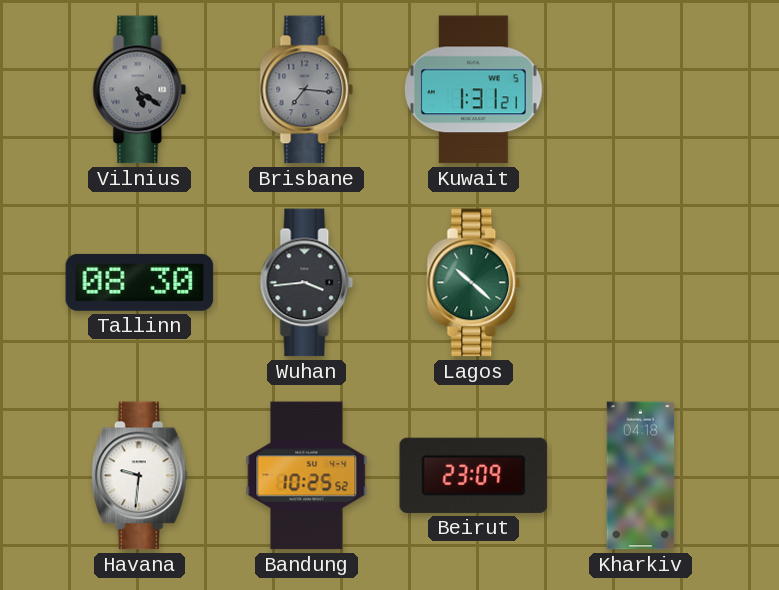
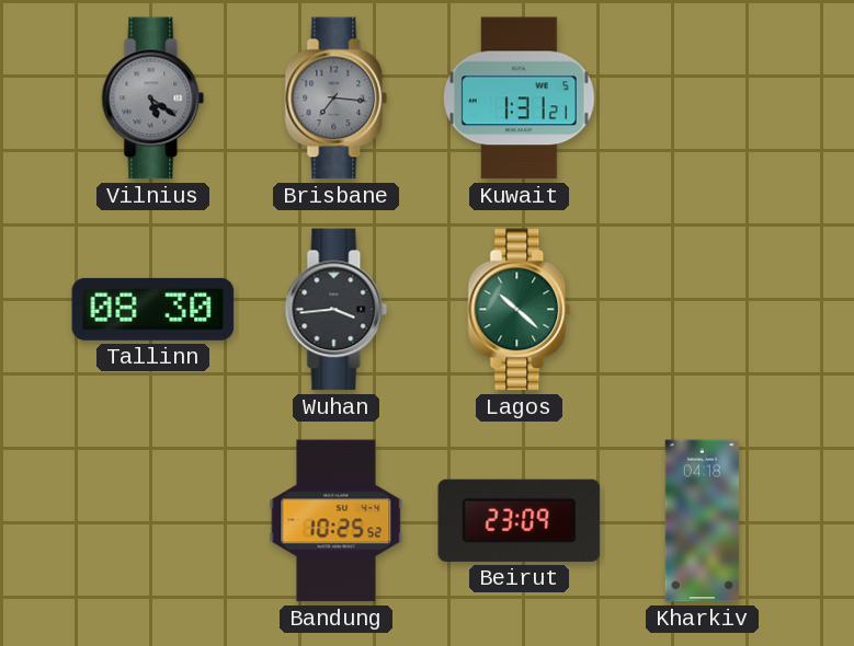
Havana: 9:31 -> none (139, 476)
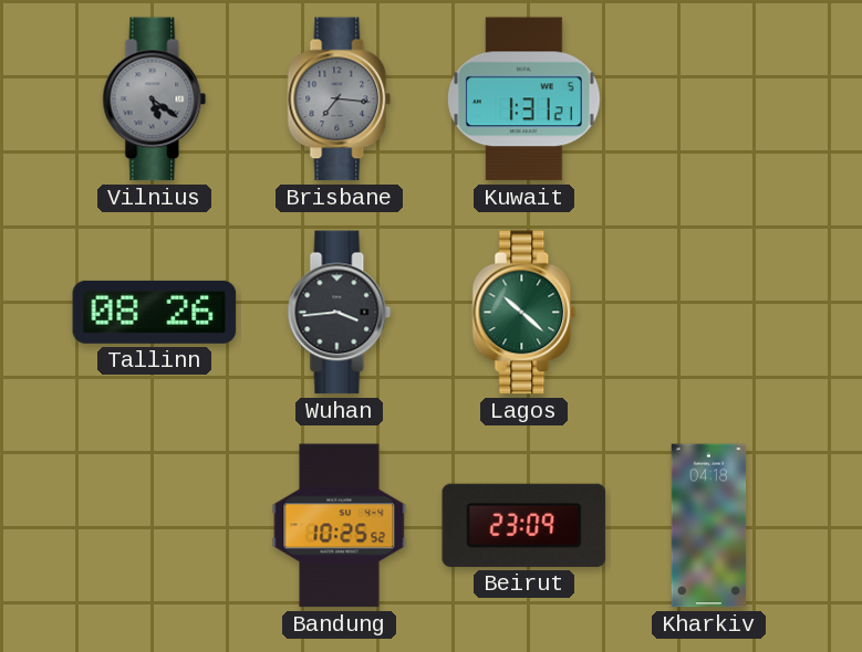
Tallinn: 08:30 -> 08:26 (155, 312)
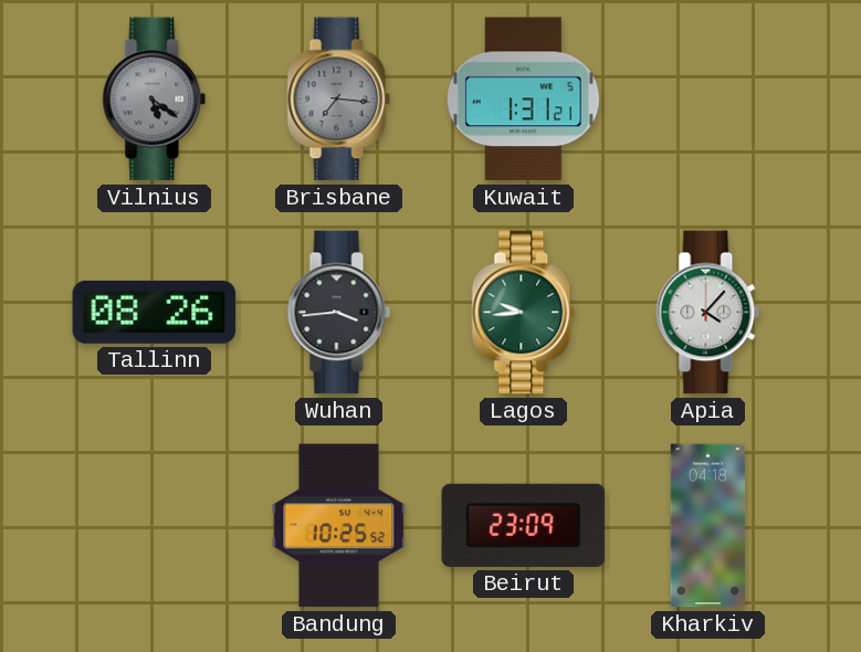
Lagos: 10:22 -> 9:44 (524, 313)
Apia: none -> 4:07 (708, 313)
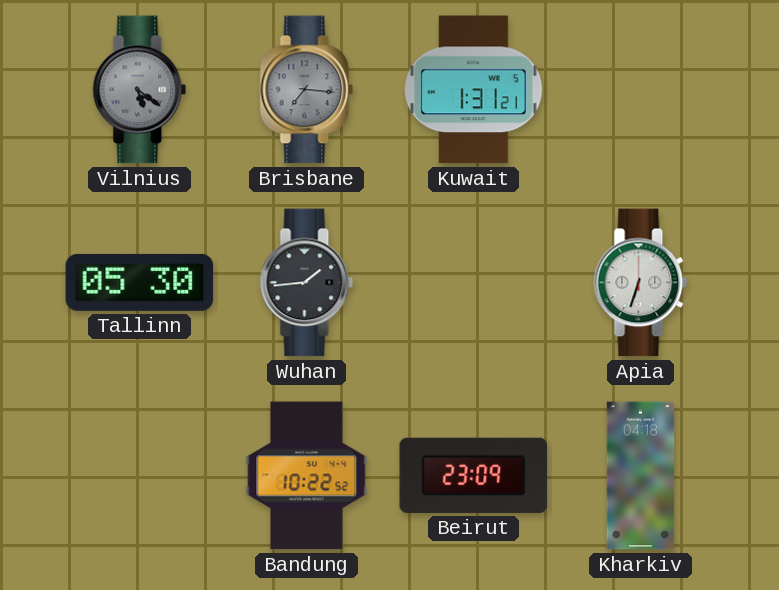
Tallinn: 08:26 -> 05:30 (140, 282)
Wuhan: 3:44 -> 1:44 (307, 283)
Lagos: 9:44 -> none (524, 313)
Apia: 4:07 -> 6:33 (641, 283)
Bandung: 10:25 -> 10:22 (307, 476)
